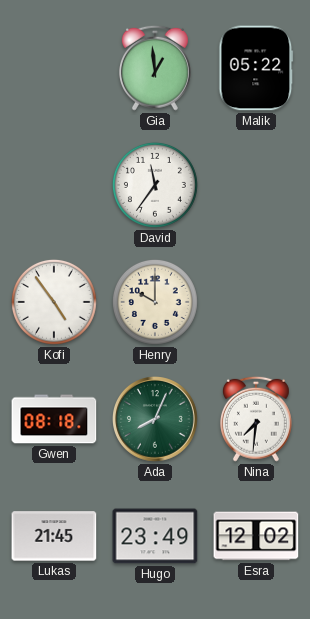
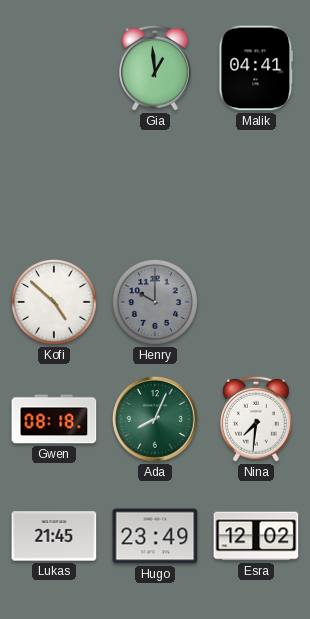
Malik: 05:22 -> 04:41 (256, 68)
David: 11:36 -> none (155, 185)
Kofi: 4:54 -> 4:52 (54, 302)
Henry dial: cream -> grey (155, 302)
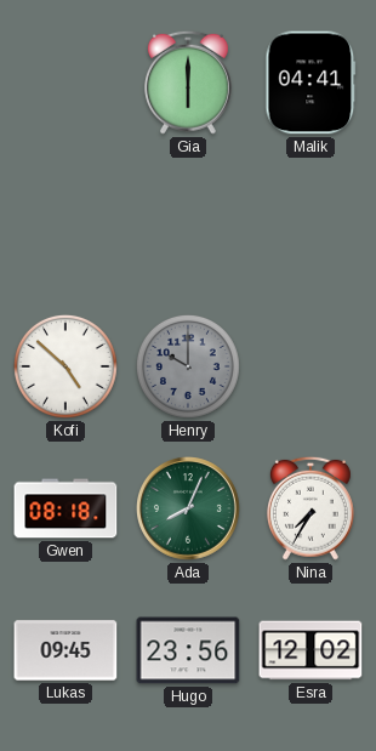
Gia: 12:59 -> 6:00 (188, 83)
Nina: 7:31 -> 7:35 (311, 508)
Lukas: 21:45 -> 09:45 (65, 650)
Hugo: 23:49 -> 23:56 (188, 650)
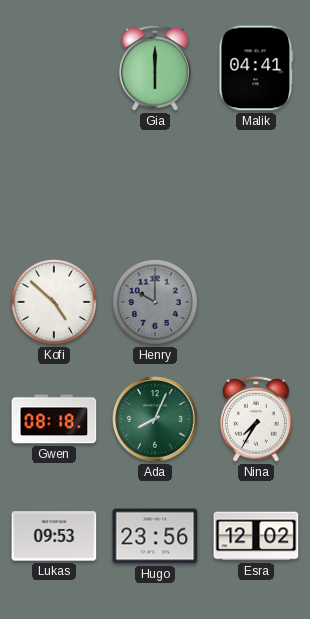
Lukas: 09:45 -> 09:53 (54, 536)
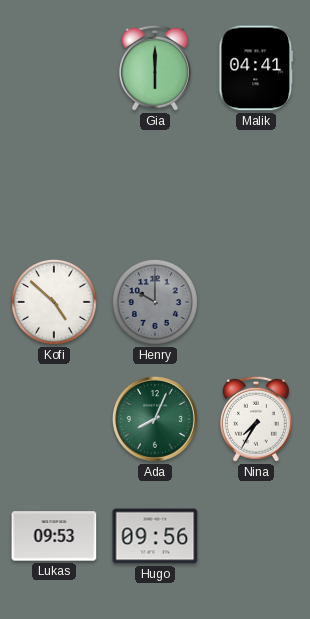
Gwen: 08:18 -> none (54, 419)
Hugo: 23:56 -> 09:56 (155, 536)
Esra: 12:02 -> none (256, 536)
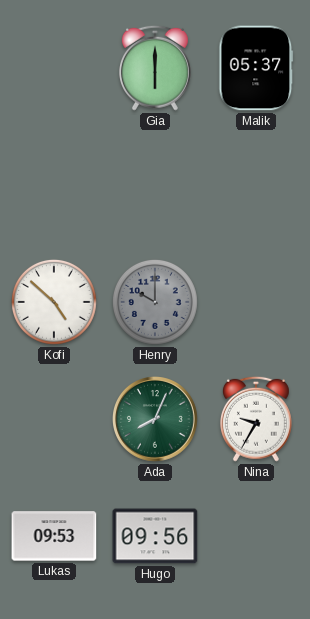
Malik: 04:41 -> 05:37 (256, 68)
Nina: 7:35 -> 9:35 (256, 419)
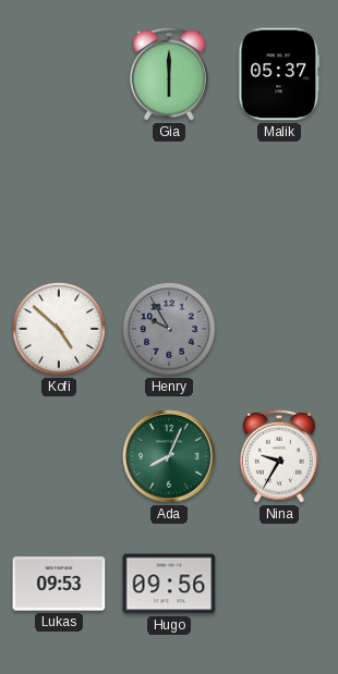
Henry: 10:00 -> 9:55 (169, 329)
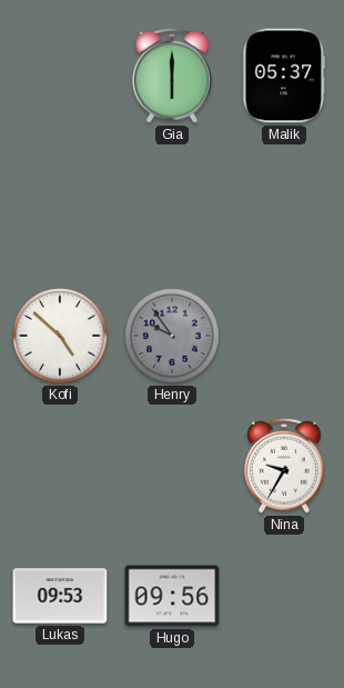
Henry: 9:55 -> 9:54 (172, 336)
Ada: 8:04 -> none (170, 457)
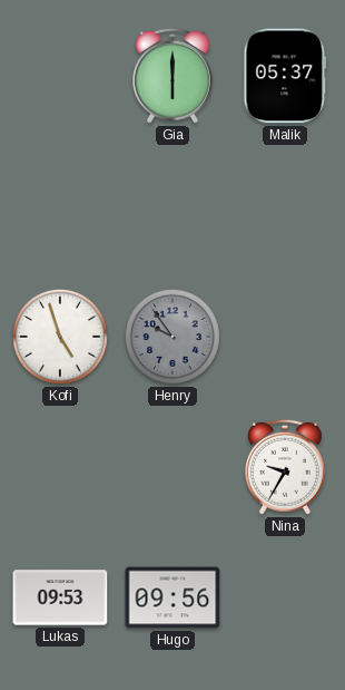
Kofi: 4:52 -> 4:57 (60, 337)
